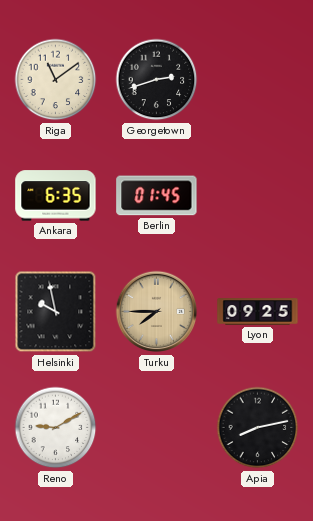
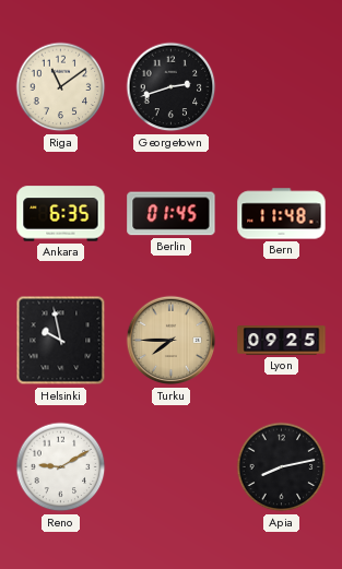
Bern: none -> 11:48 (282, 214)
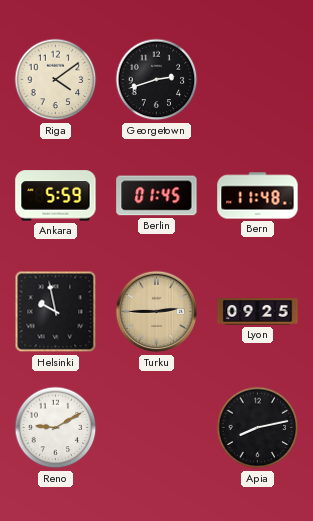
Riga: 11:09 -> 4:09 (56, 80)
Ankara: 6:35 -> 5:59 (56, 196)
Turku: 7:45 -> 2:45 (157, 312)
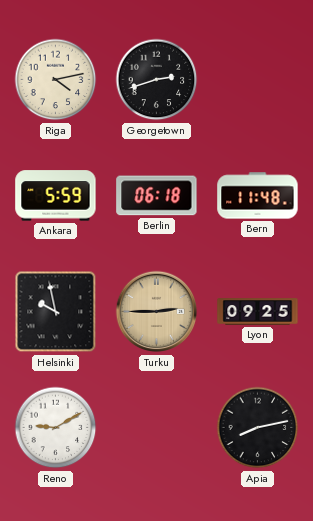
Riga: 4:09 -> 4:13 (56, 80)
Berlin: 01:45 -> 06:18 (157, 196)
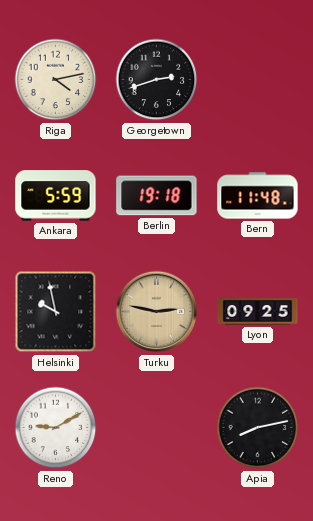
Berlin: 06:18 -> 19:18 (157, 196)
Turku: 2:45 -> 2:47 (157, 312)
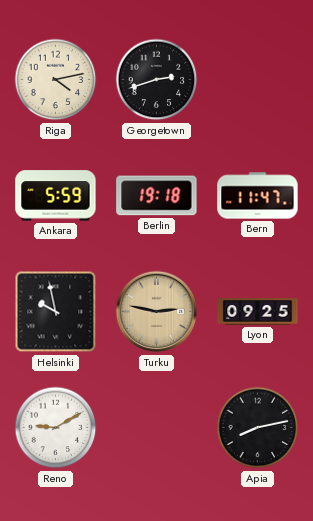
Bern: 11:48 -> 11:47 (258, 196)
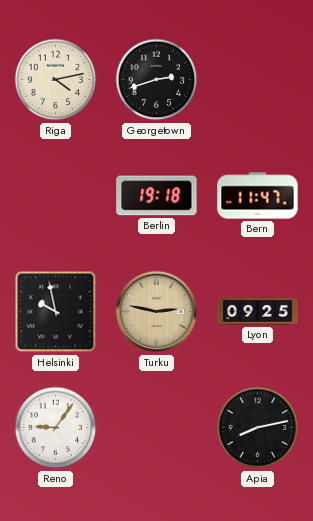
Ankara: 5:59 -> none (56, 196)
Reno: 9:10 -> 9:06 (56, 428)
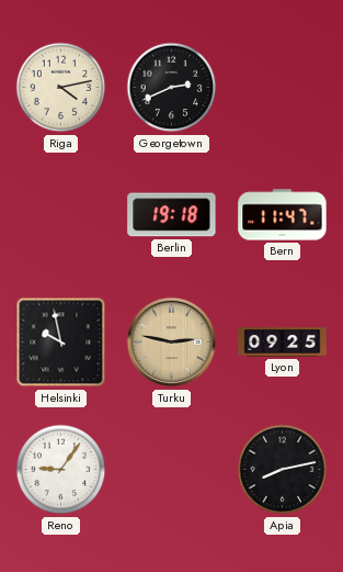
Georgetown: 2:42 -> 2:41 (172, 88)
